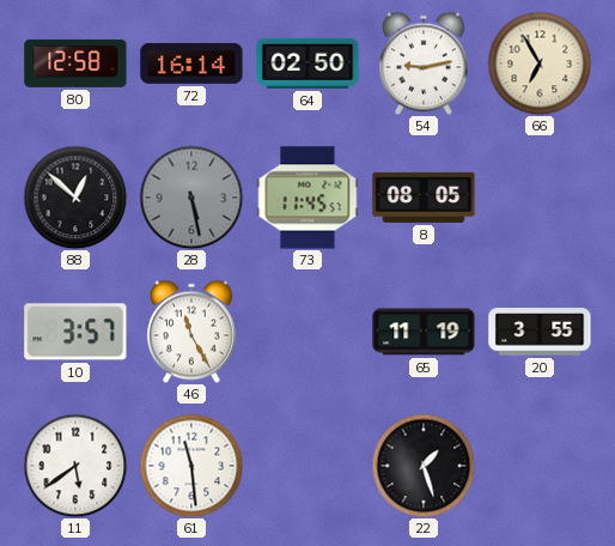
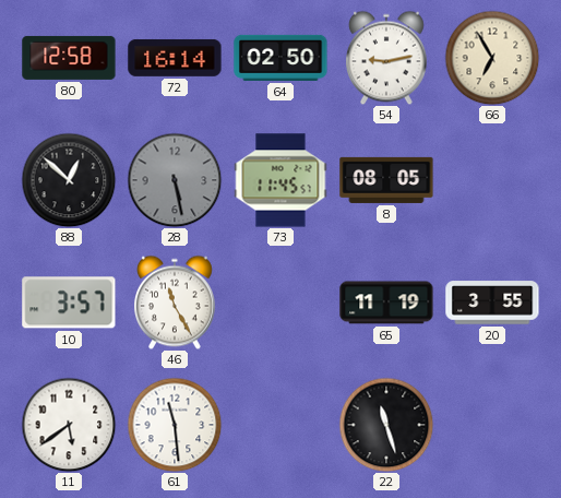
22: 1:27 -> 11:27 (386, 425)
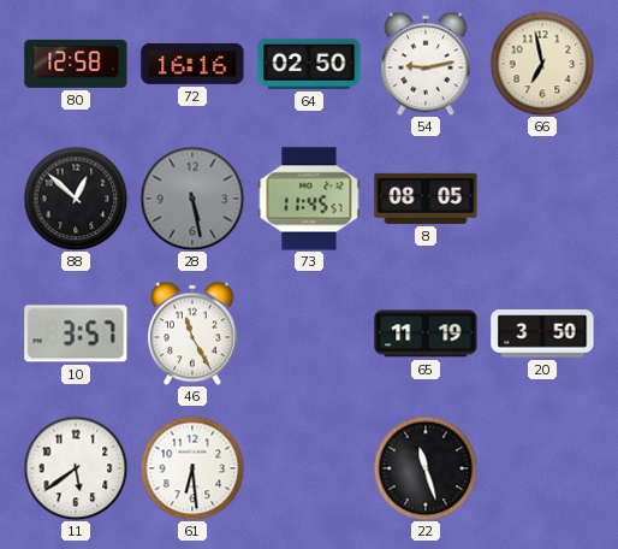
72: 16:14 -> 16:16 (192, 64)
66: 6:55 -> 6:58 (542, 64)
20: 3:55 -> 3:50 (542, 333)
61: 11:29 -> 6:29 (192, 468)
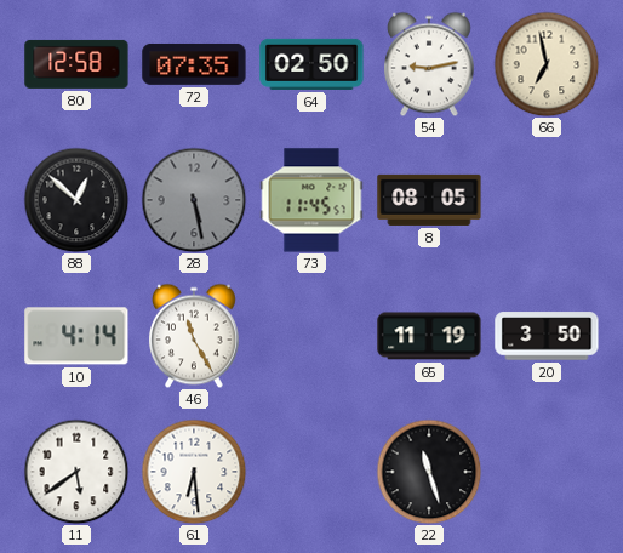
72: 16:16 -> 07:35 (194, 64)
10: 3:57 -> 4:14 (76, 336)
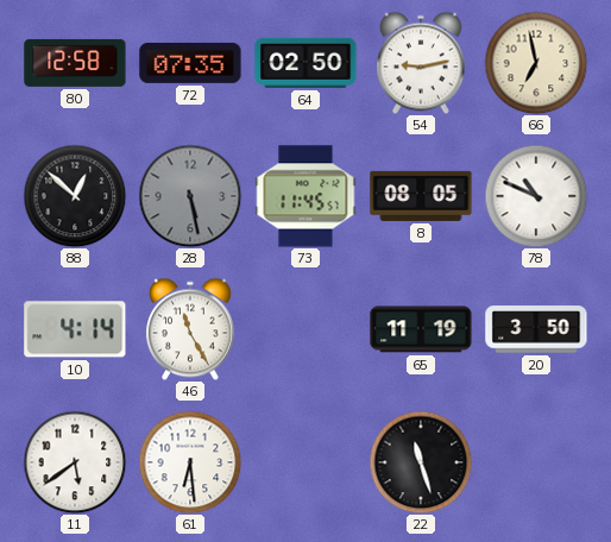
78: none -> 10:49 (536, 196)
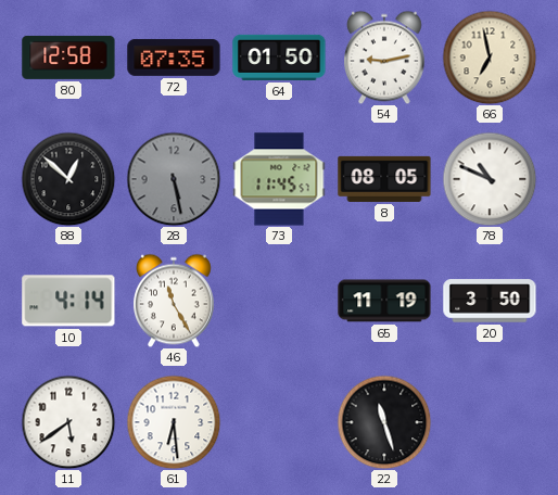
64: 02:50 -> 01:50 (279, 58)
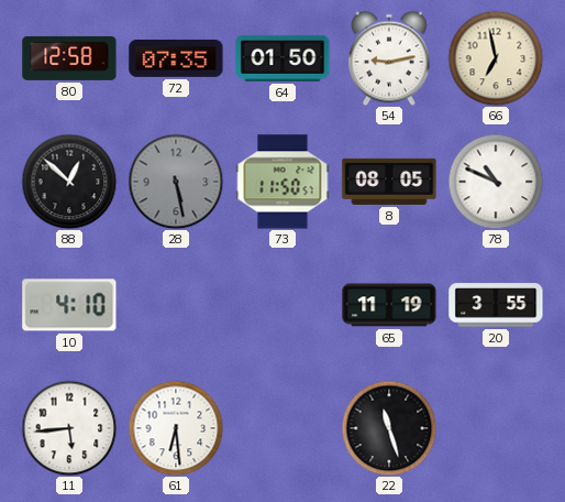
73: 11:45 -> 11:50 (282, 182)
10: 4:14 -> 4:10 (69, 305)
46: 11:25 -> none (175, 301)
20: 3:50 -> 3:55 (496, 305)
11: 5:39 -> 5:44 (69, 428)
